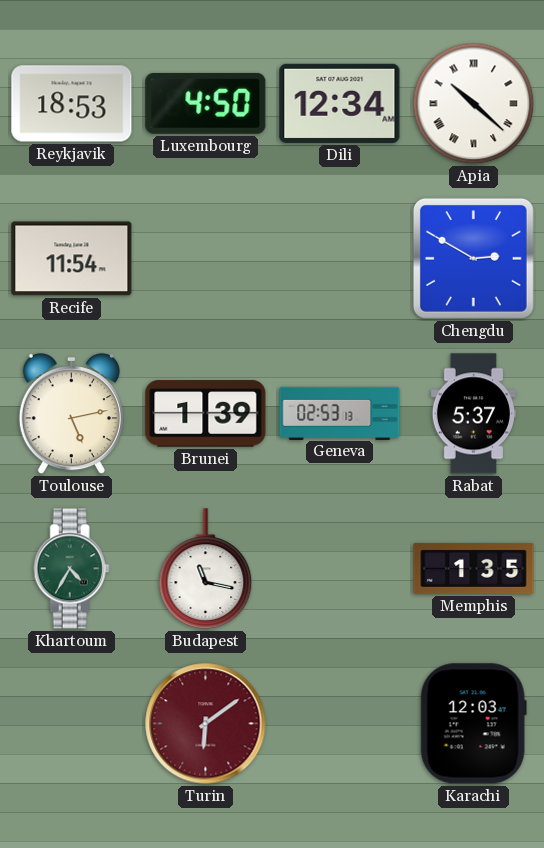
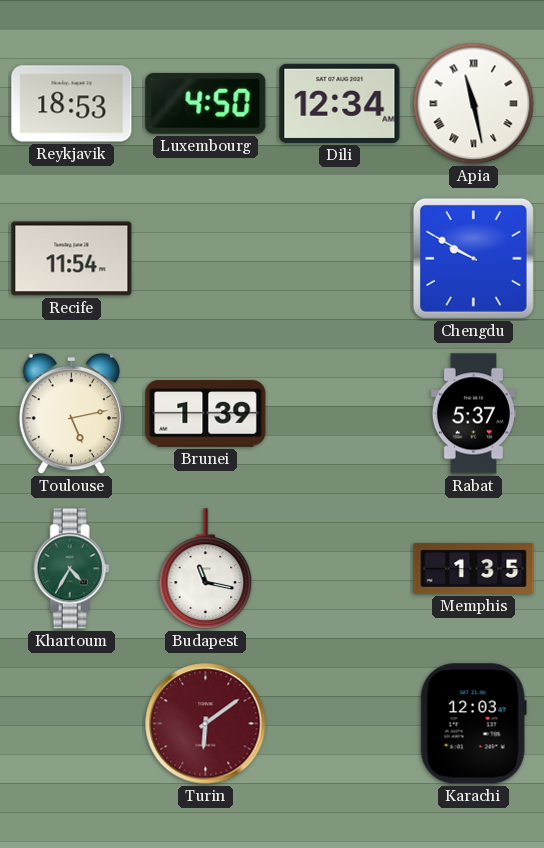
Apia: 10:22 -> 11:28 (474, 104)
Chengdu: 2:50 -> 9:50 (473, 258)
Geneva: 02:53 -> none (340, 413)
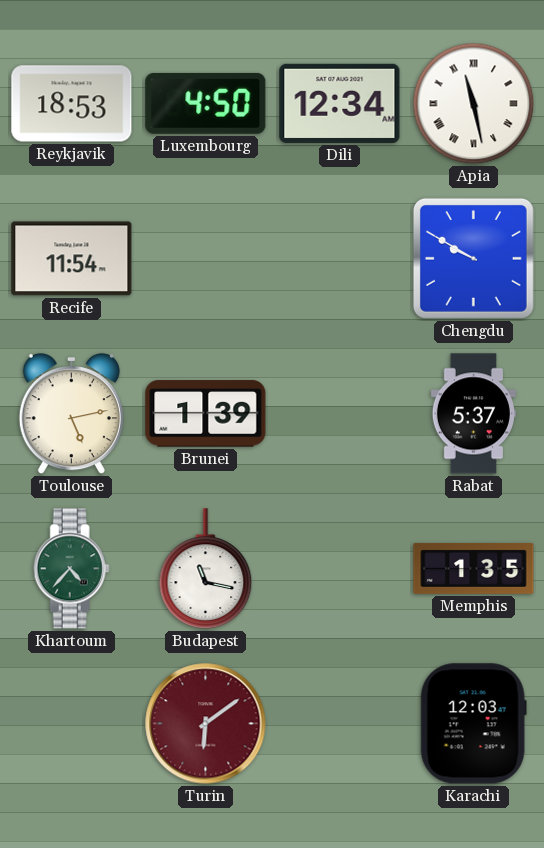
Khartoum: 4:35 -> 4:37 (71, 569)
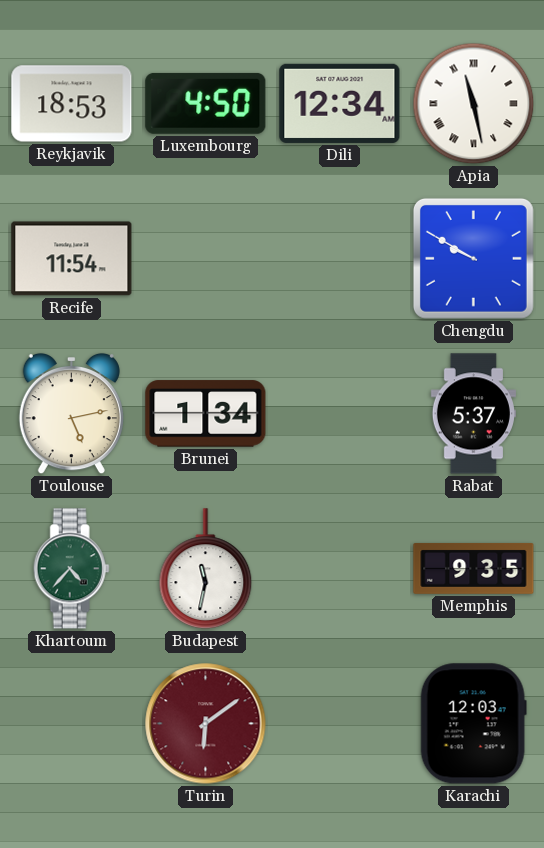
Brunei: 1:39 -> 1:34 (206, 414)
Budapest: 11:17 -> 11:32 (206, 569)
Memphis: 1:35 -> 9:35 (474, 568)
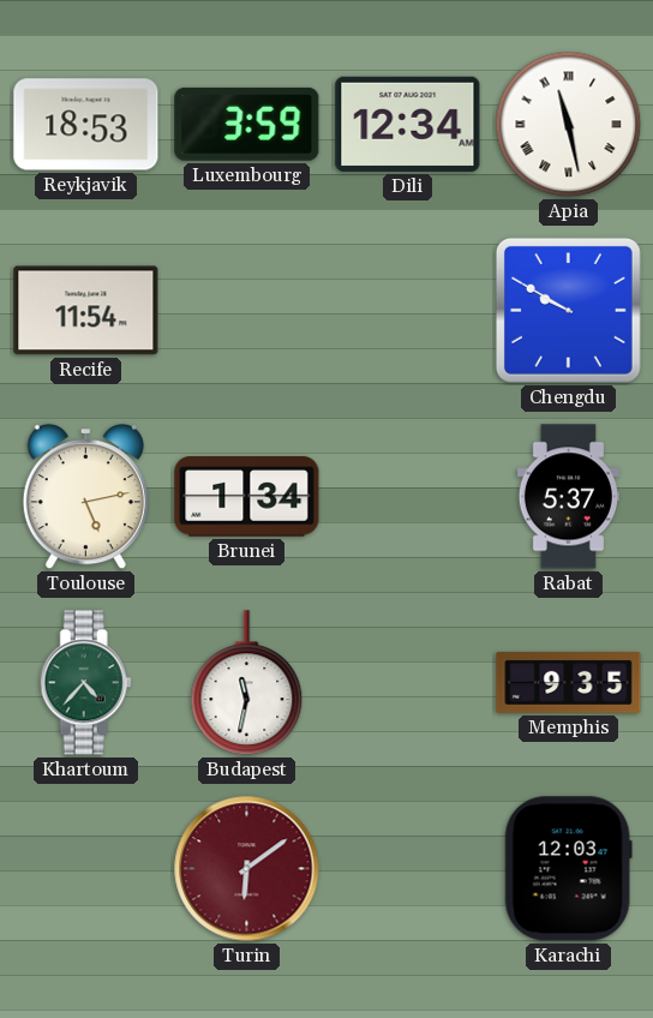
Luxembourg: 4:50 -> 3:59 (247, 124)
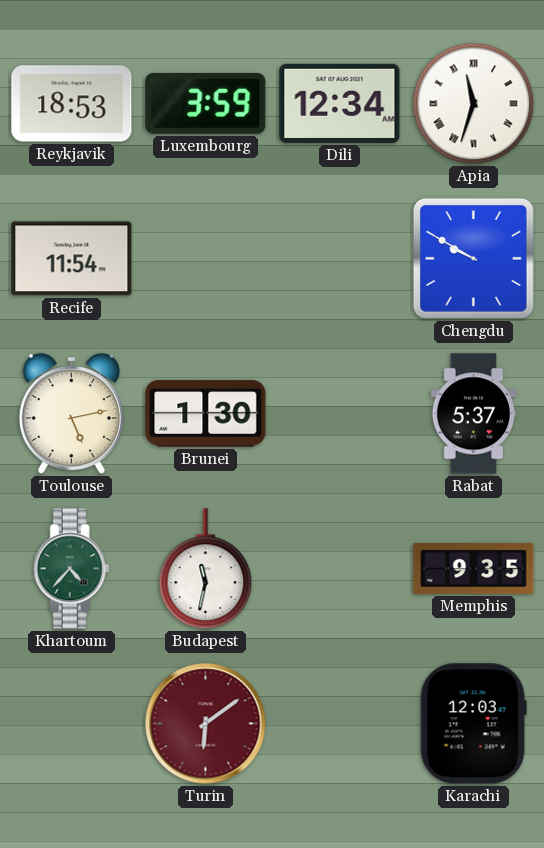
Apia: 11:28 -> 11:33 (474, 104)
Brunei: 1:34 -> 1:30 (206, 414)
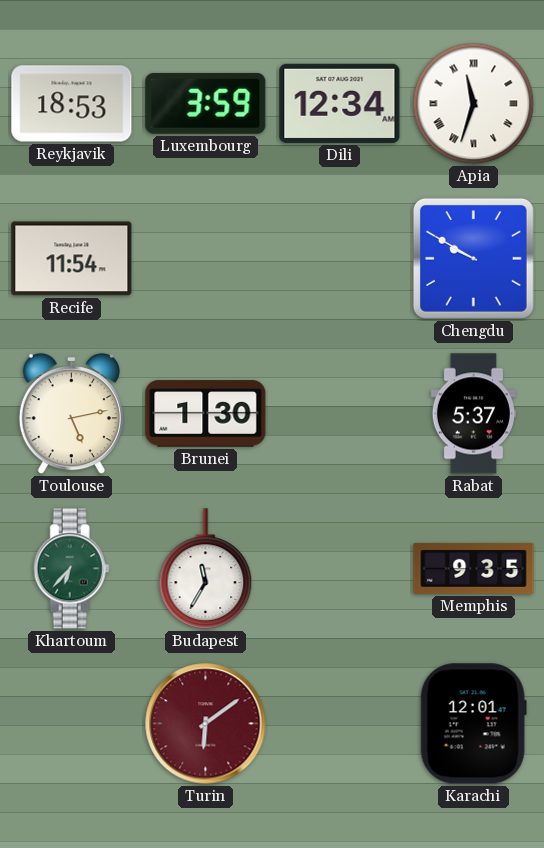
Khartoum: 4:37 -> 6:37 (71, 569)
Budapest: 11:32 -> 11:35 (206, 569)
Karachi: 12:03 -> 12:01 (473, 724)
